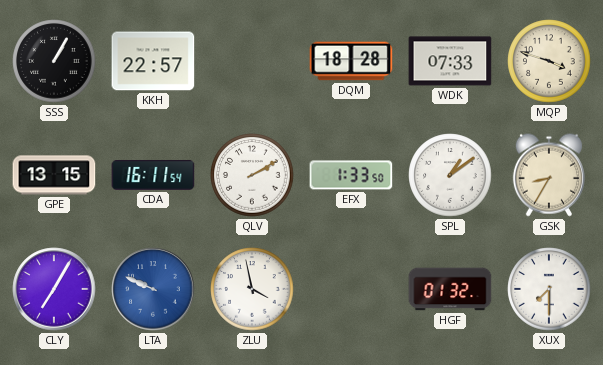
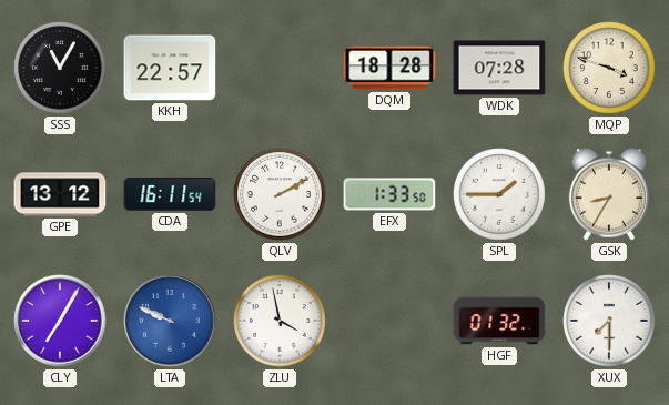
SSS: 1:05 -> 11:05 (60, 68)
WDK: 07:33 -> 07:28 (499, 68)
GPE: 13:15 -> 13:12 (60, 194)
SPL: 1:09 -> 1:45 (499, 194)
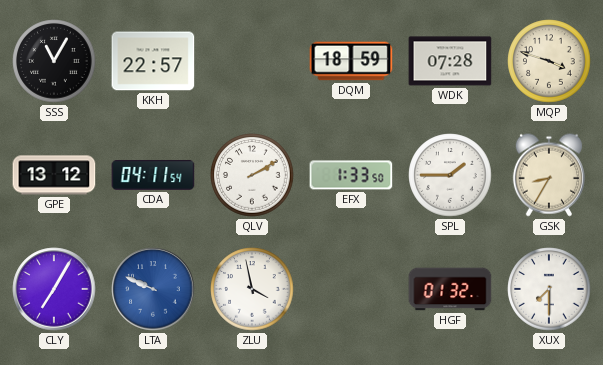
DQM: 18:28 -> 18:59 (351, 61)
CDA: 16:11 -> 04:11 (153, 175)
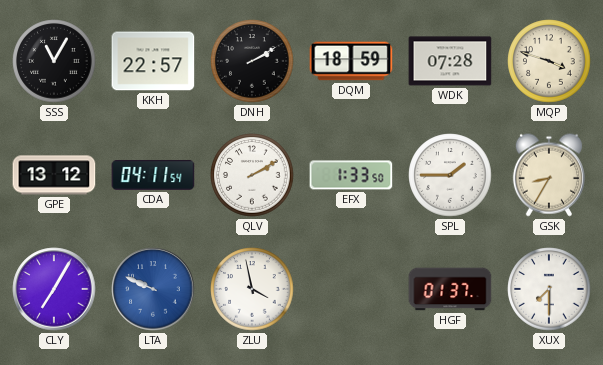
DNH: none -> 2:10 (252, 61)
HGF: 01:32 -> 01:37 (450, 289)
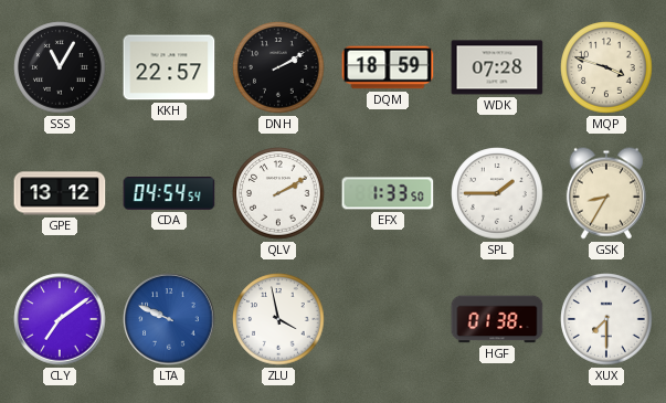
CDA: 04:11 -> 04:54 (169, 193)
CLY: 7:05 -> 7:09 (60, 319)
HGF: 01:37 -> 01:38 (497, 319)
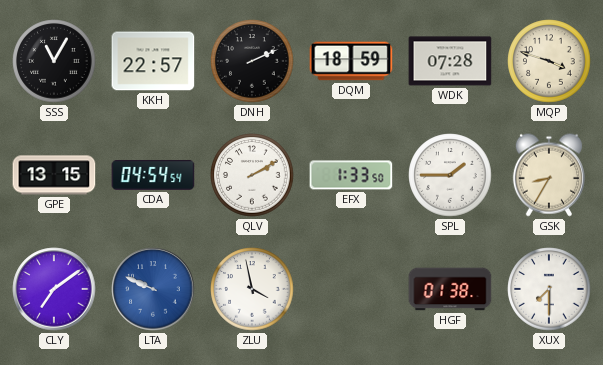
DNH: 2:10 -> 2:11 (252, 61)
GPE: 13:12 -> 13:15 (54, 175)
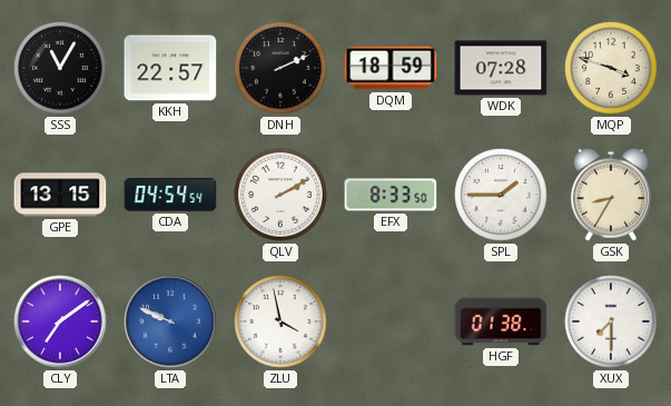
EFX: 1:33 -> 8:33 (391, 195)
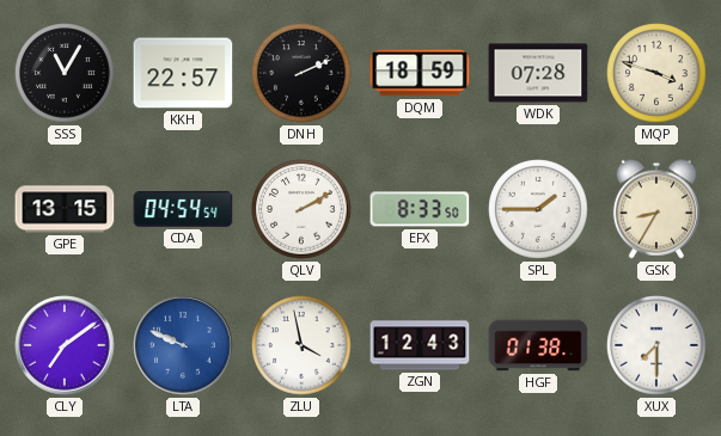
ZGN: none -> 12:43 (420, 345)
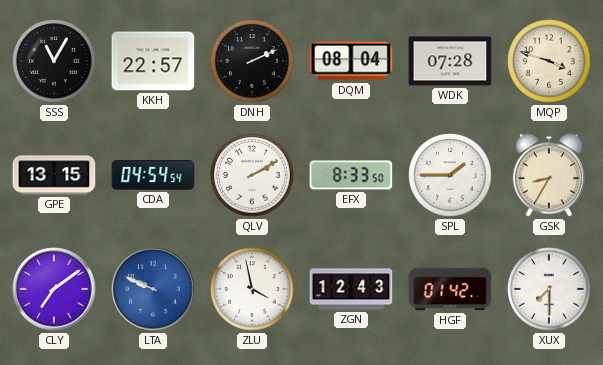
DQM: 18:59 -> 08:04 (351, 61)
HGF: 01:38 -> 01:42 (450, 289)
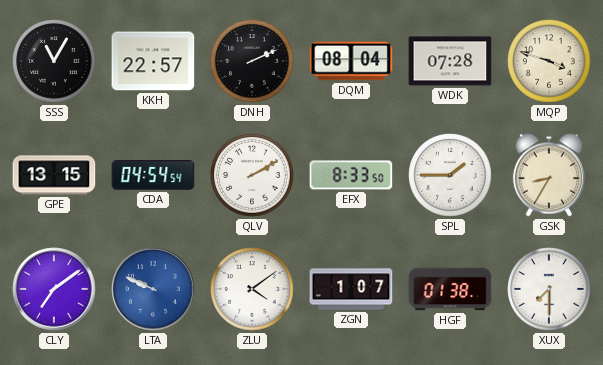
ZLU: 3:58 -> 4:09 (252, 289)
ZGN: 12:43 -> 1:07 (351, 289)
HGF: 01:42 -> 01:38 (450, 289)
